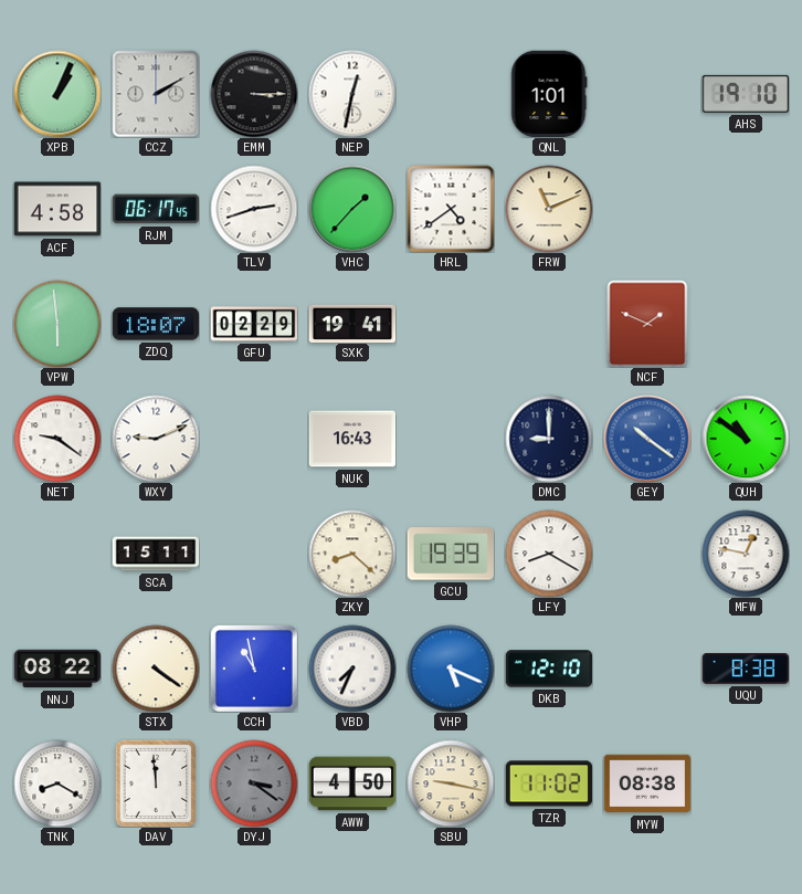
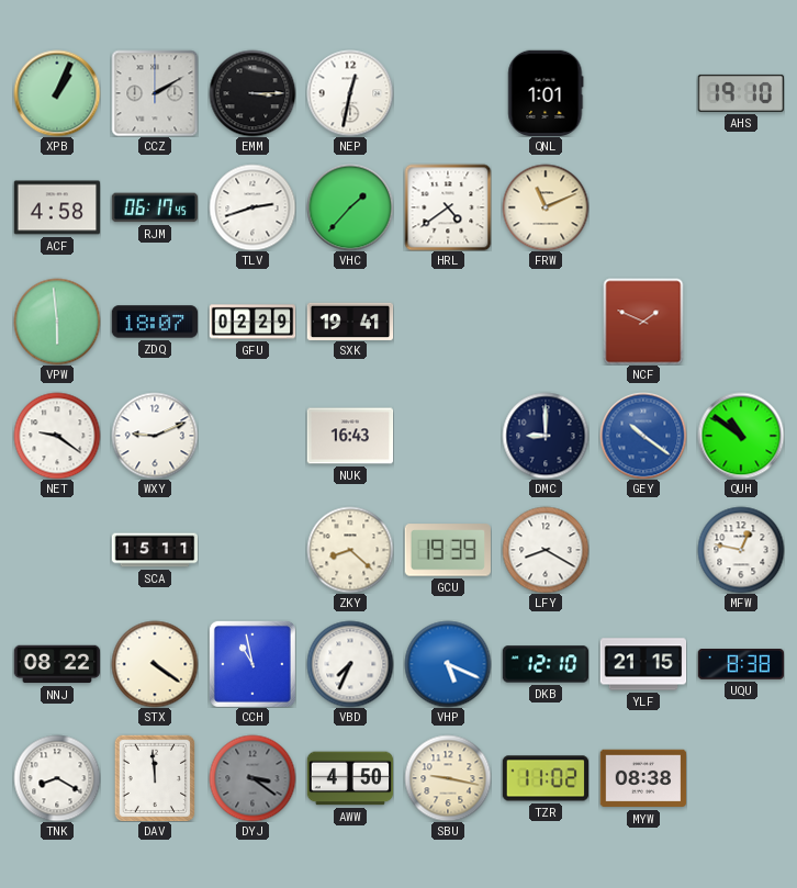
YLF: none -> 21:15 (643, 664)
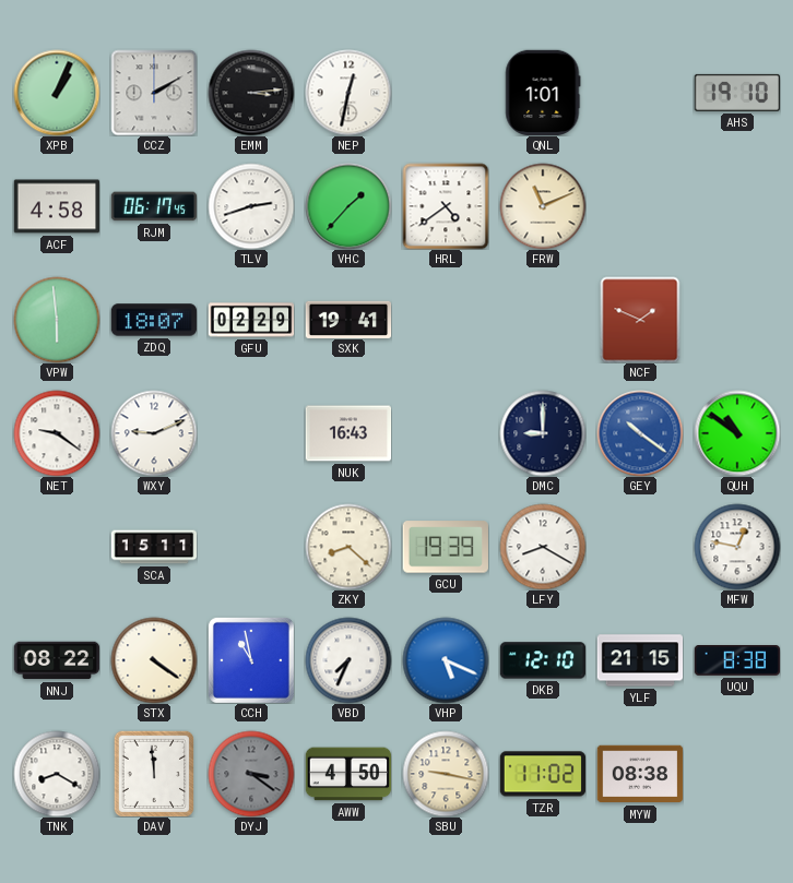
EMM: 3:15 -> 3:14 (251, 93)
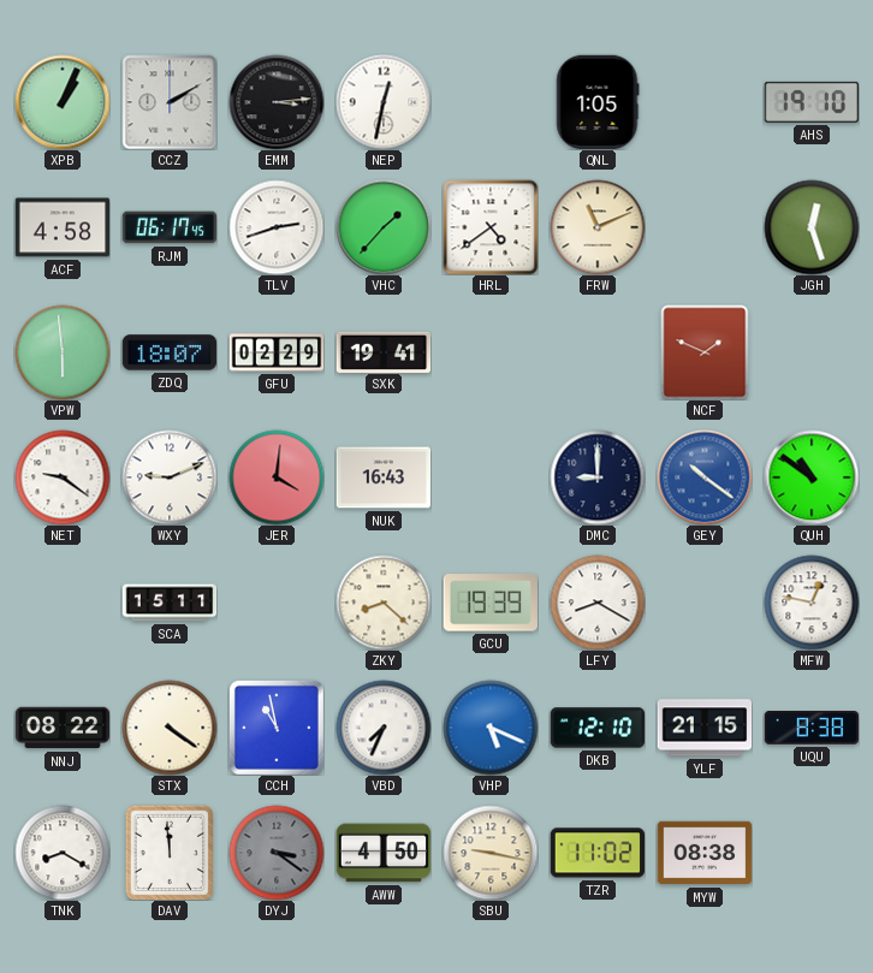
QNL: 1:01 -> 1:05 (598, 102)
JGH: none -> 12:27 (812, 227)
JER: none -> 4:01 (277, 477)
